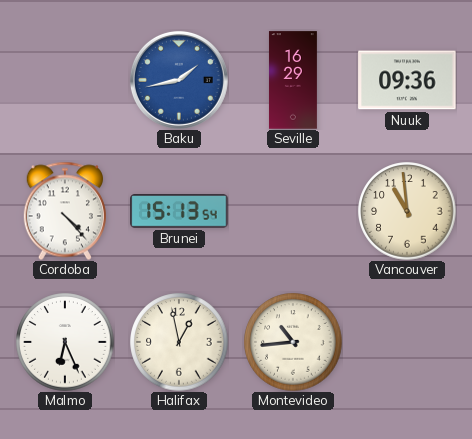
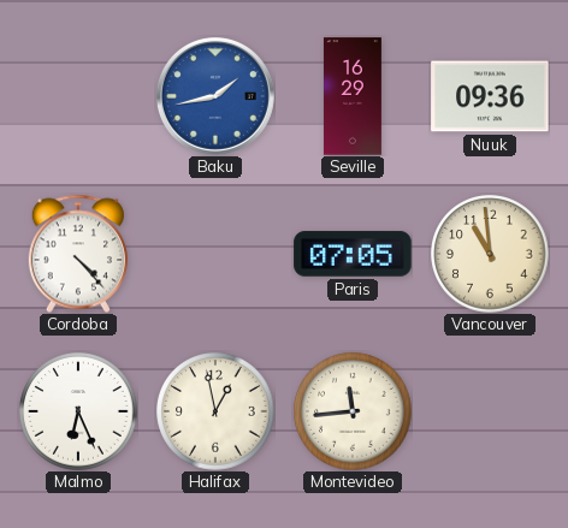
Brunei: 15:13 -> none (179, 212)
Paris: none -> 07:05 (353, 254)
Montevideo: 10:44 -> 11:44 (353, 411)
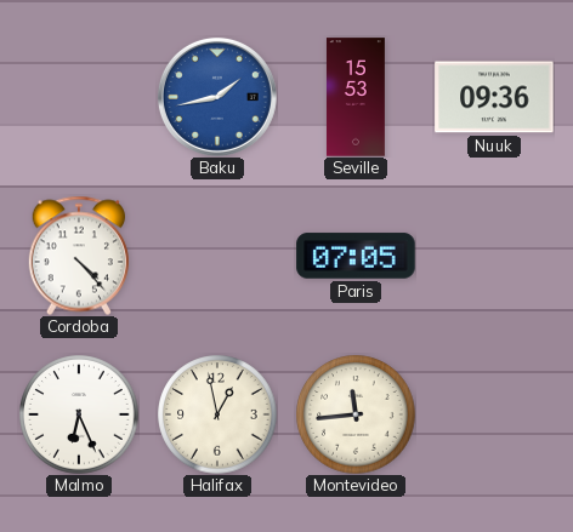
Seville: 16:29 -> 15:53 (356, 97)
Vancouver: 10:59 -> none (490, 254)
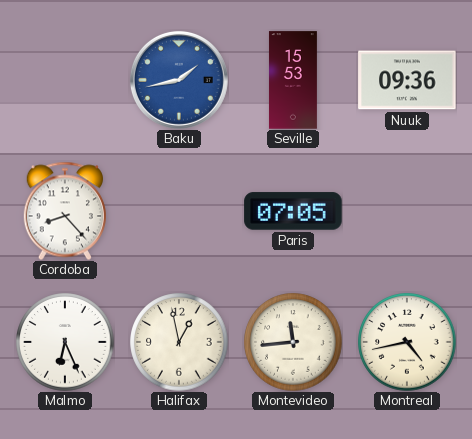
Cordoba: 4:23 -> 8:23 (64, 211)
Montreal: none -> 4:43 (407, 342)
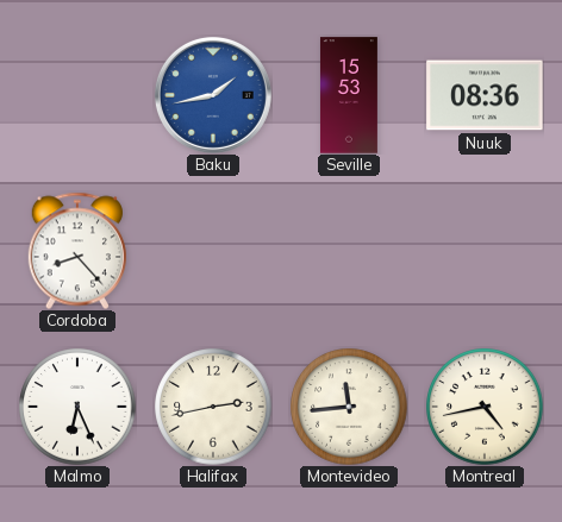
Nuuk: 09:36 -> 08:36 (485, 95)
Paris: 07:05 -> none (293, 211)
Halifax: 12:58 -> 2:43 (213, 407)
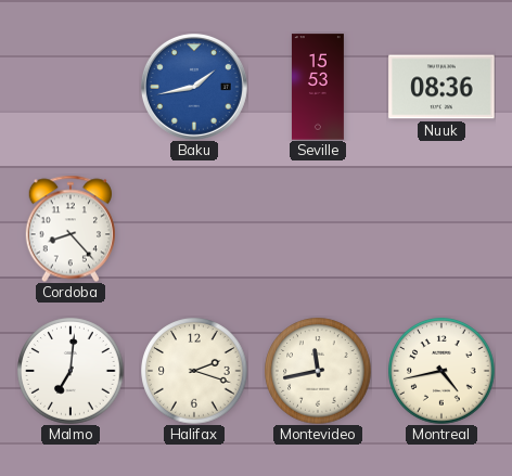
Malmo: 6:26 -> 7:01 (71, 371)
Halifax: 2:43 -> 2:18 (194, 371)
Montevideo: 11:44 -> 11:43 (318, 371)
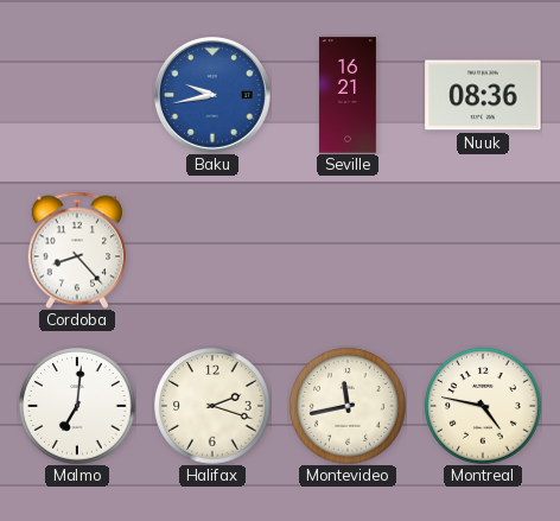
Baku: 1:43 -> 9:43 (212, 95)
Seville: 15:53 -> 16:21 (348, 95)
Montreal: 4:43 -> 4:47 (483, 406)
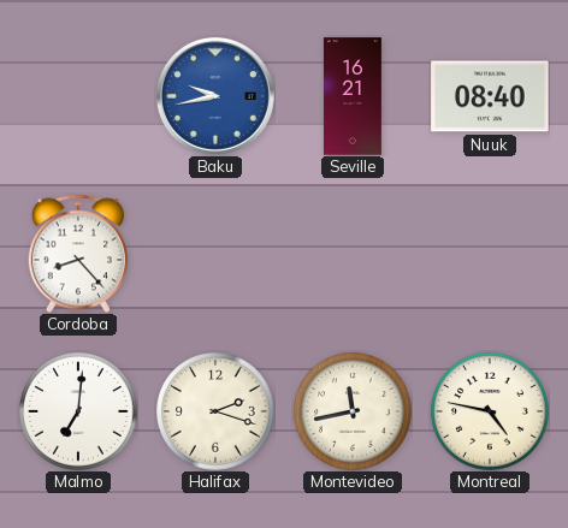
Nuuk: 08:36 -> 08:40 (490, 96)
